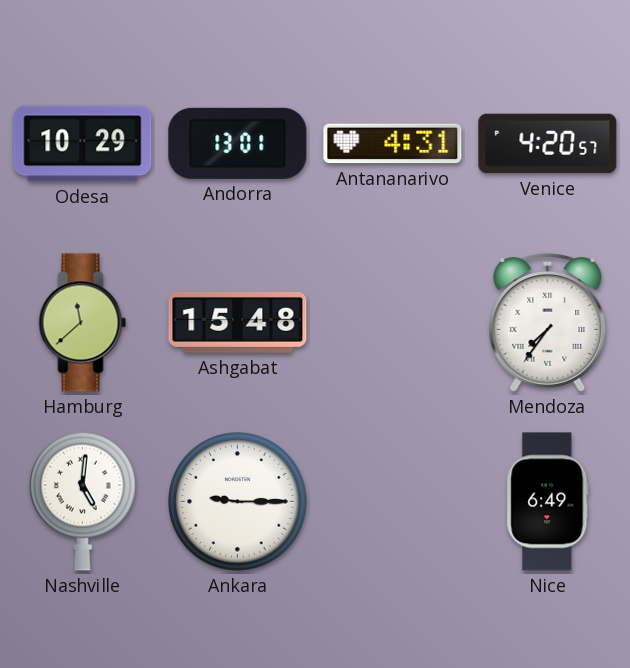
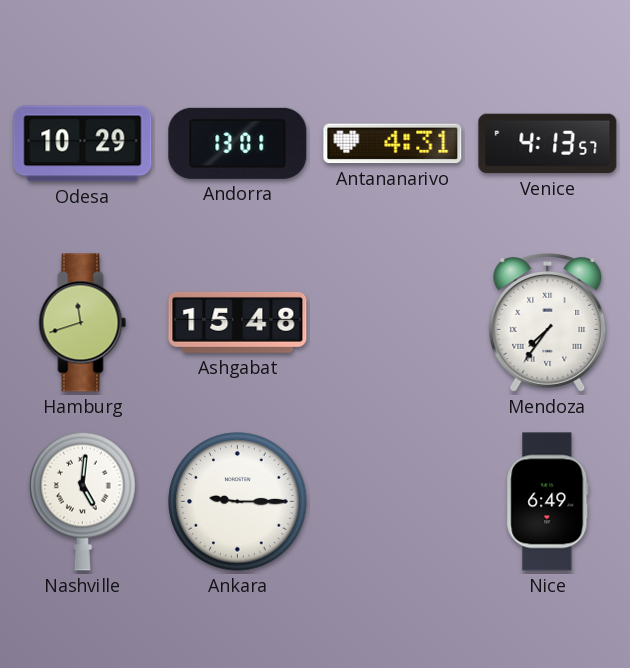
Venice: 4:20 -> 4:13 (548, 144)
Hamburg: 11:38 -> 11:42 (83, 323)
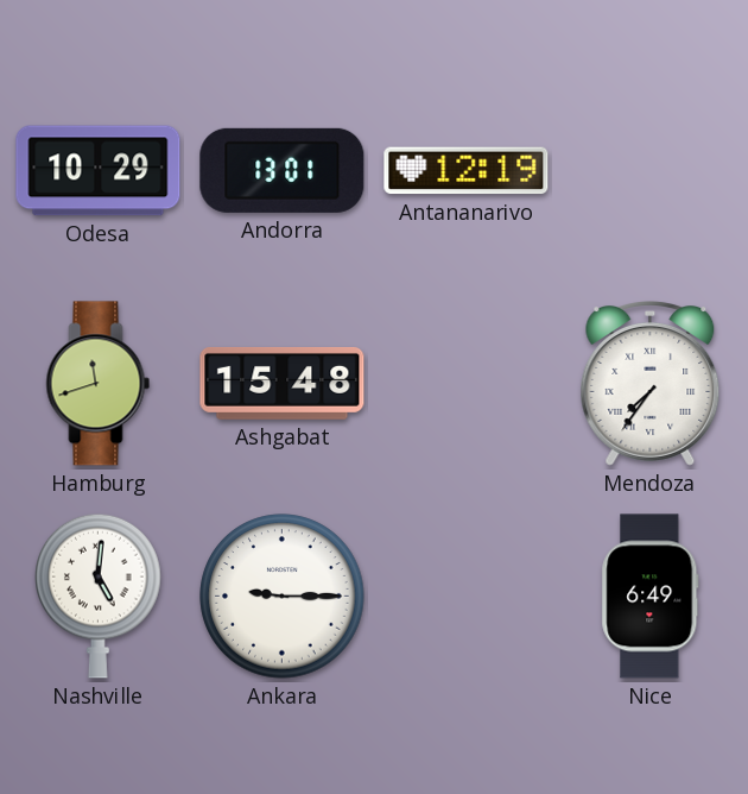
Antananarivo: 4:31 -> 12:19 (467, 171)
Venice: 4:13 -> none (548, 144)
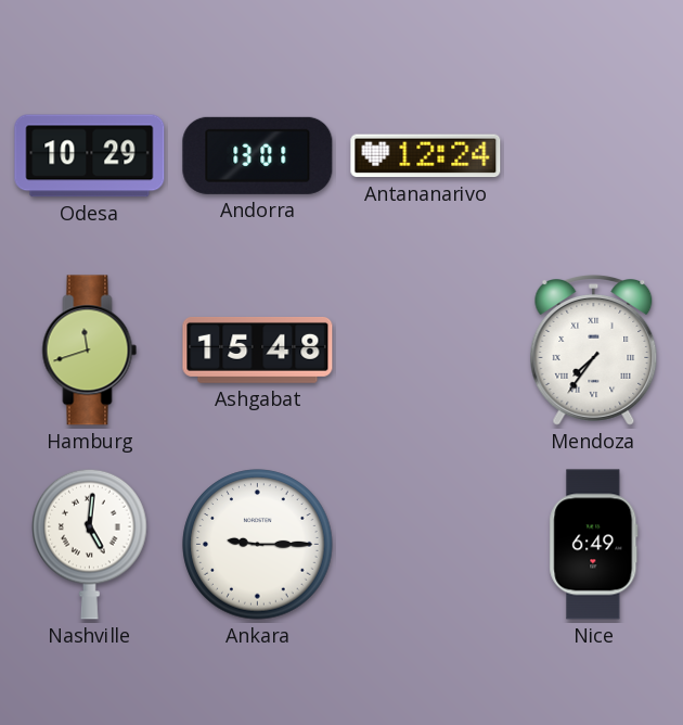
Antananarivo: 12:19 -> 12:24 (426, 156)
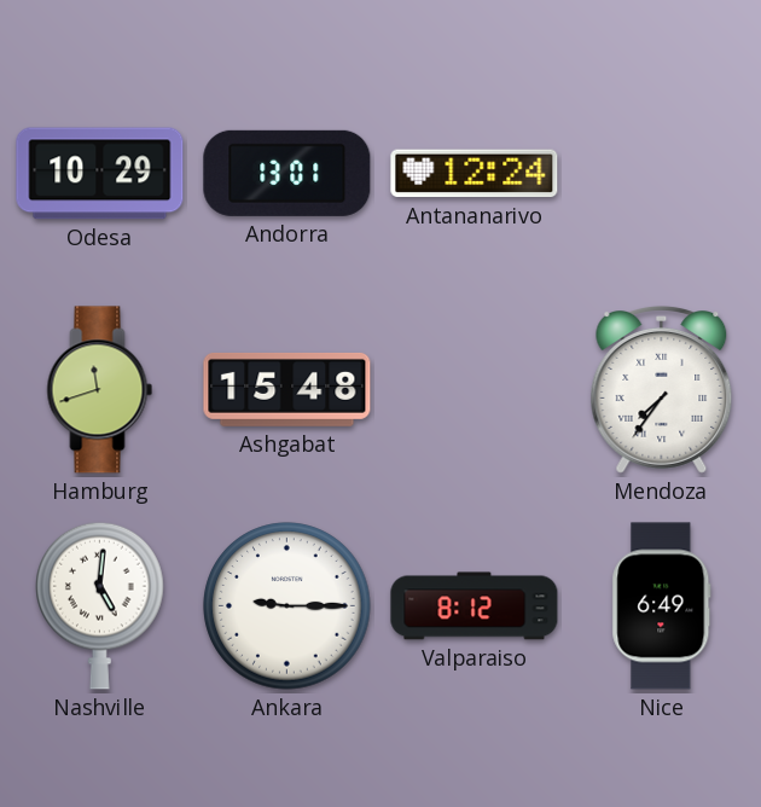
Valparaiso: none -> 8:12 (475, 606)
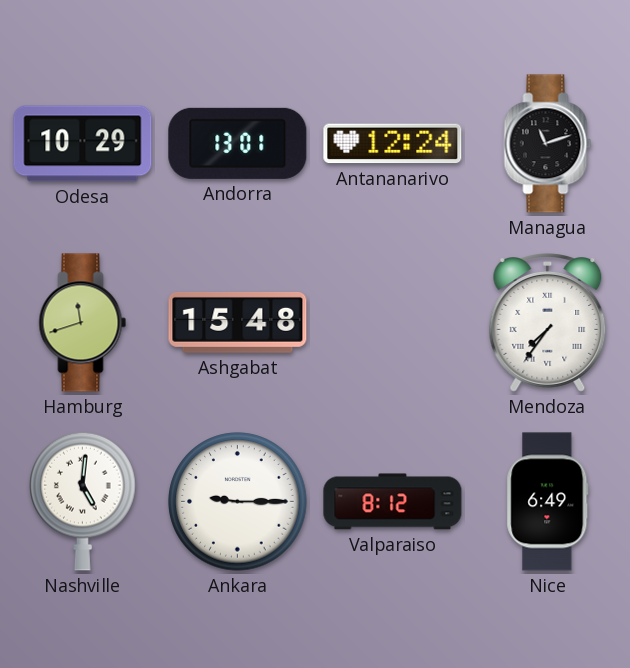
Managua: none -> 11:12 (548, 144)
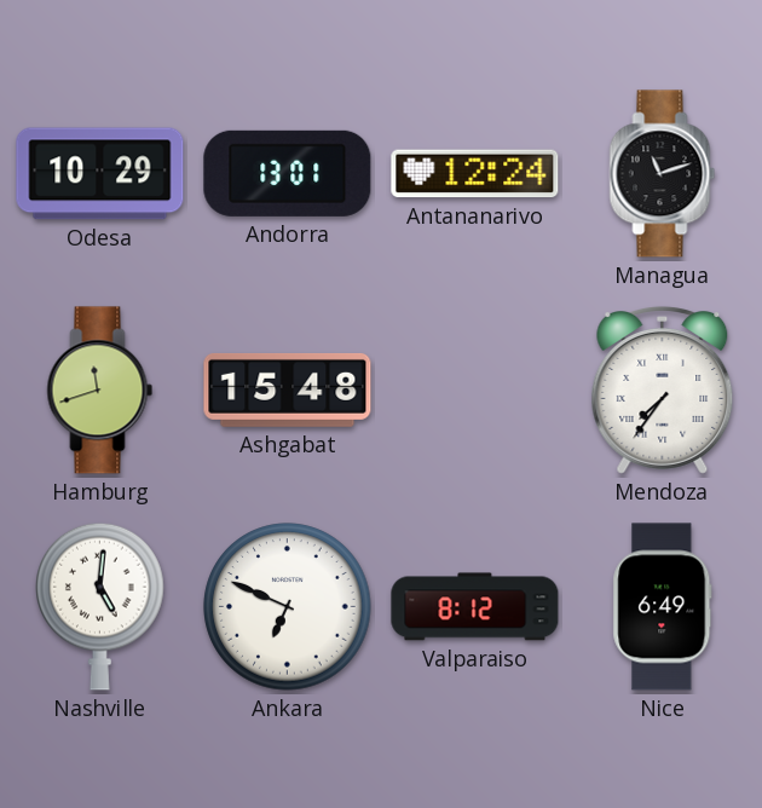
Ankara: 9:15 -> 6:49 (288, 607)
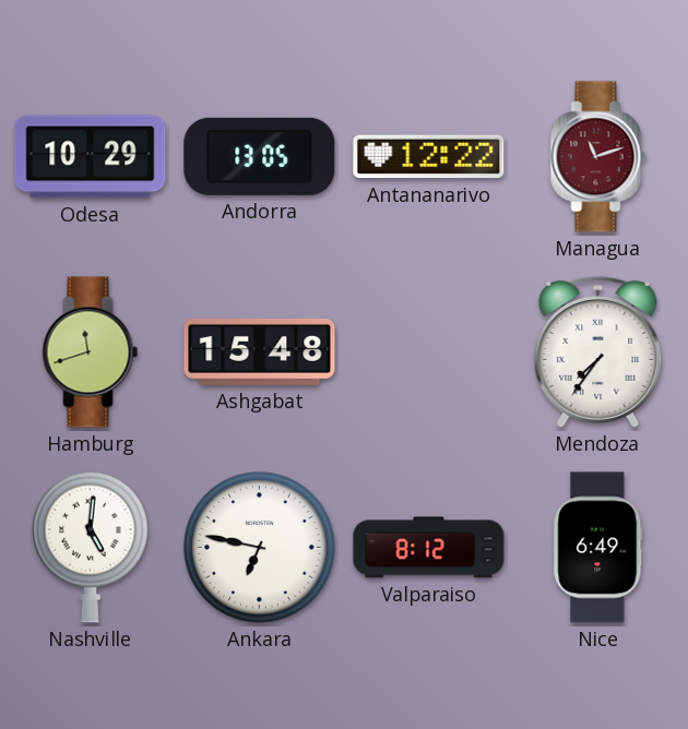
Andorra: 13:01 -> 13:05 (260, 156)
Antananarivo: 12:24 -> 12:22 (429, 157)
Managua dial: black -> burgundy (598, 157)
Ankara: 6:49 -> 6:47 (260, 548)
